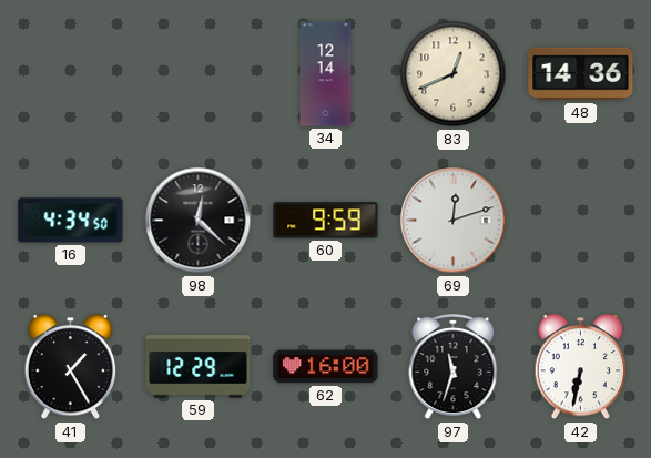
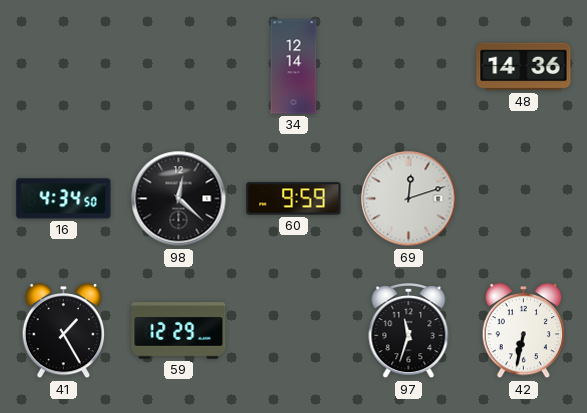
83: 12:41 -> none (454, 74)
62: 16:00 -> none (326, 367)
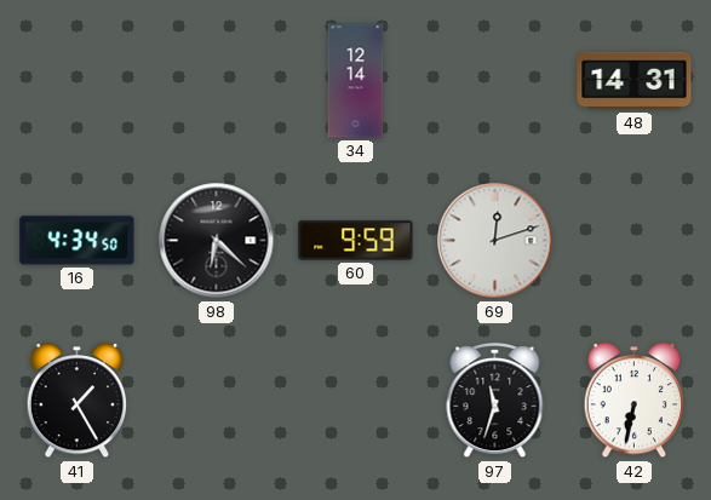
48: 14:36 -> 14:31 (635, 81)
98: 12:22 -> 6:22 (217, 241)
59: 12:29 -> none (179, 331)
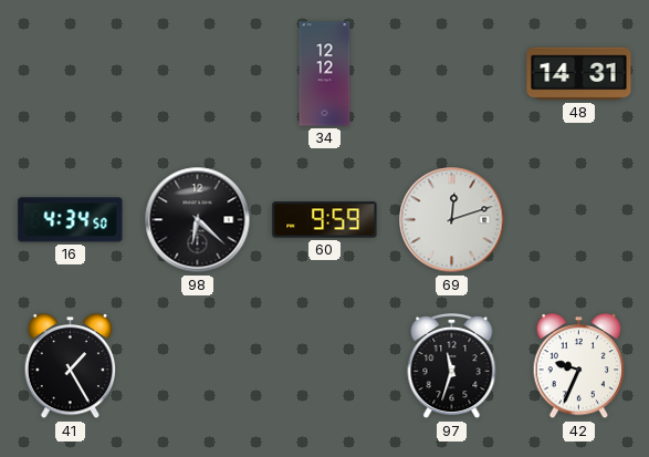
34: 12:14 -> 12:12 (325, 74)
42: 6:32 -> 9:34 (579, 366)
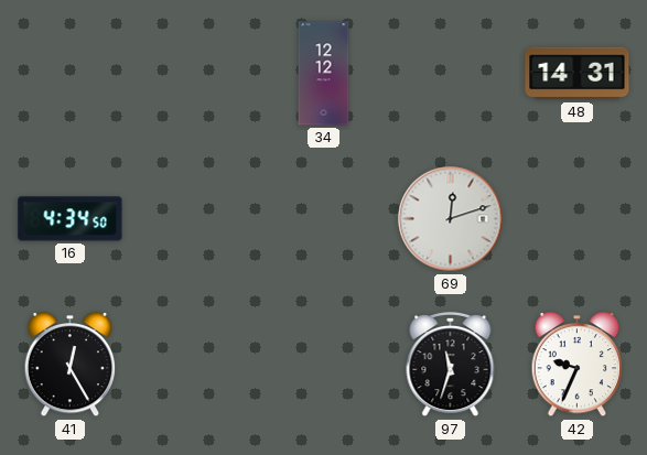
98: 6:22 -> none (198, 220)
60: 9:59 -> none (325, 220)
41: 1:25 -> 12:25 (71, 365)
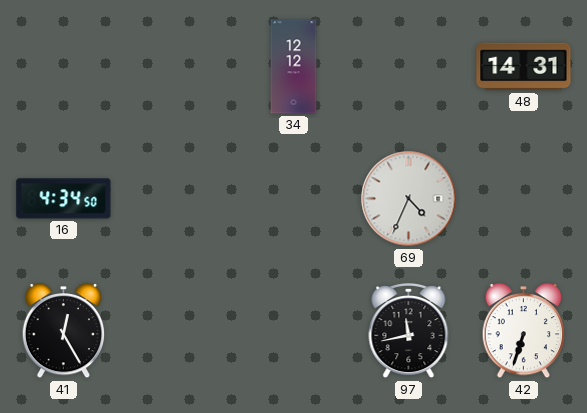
69: 12:12 -> 4:34 (409, 199)
97: 11:33 -> 11:43 (409, 332)
42: 9:34 -> 6:33 (524, 331)
